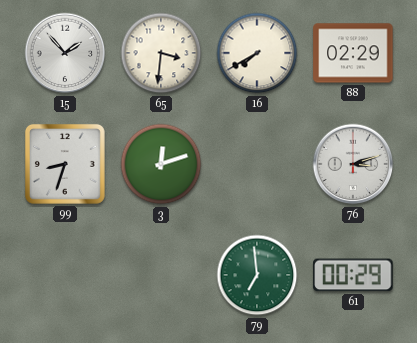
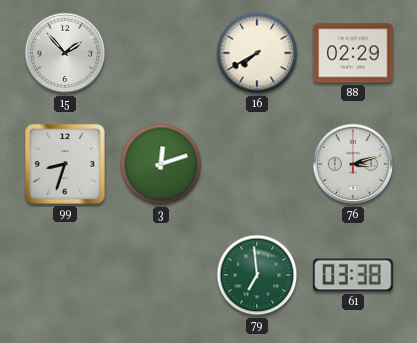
65: 3:31 -> none (161, 53)
61: 00:29 -> 03:38 (353, 275)
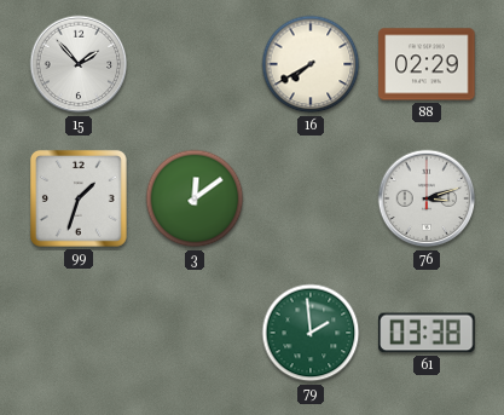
99: 8:33 -> 1:33 (79, 198)
3: 12:12 -> 12:09 (195, 198)
79: 6:59 -> 1:59 (311, 333)
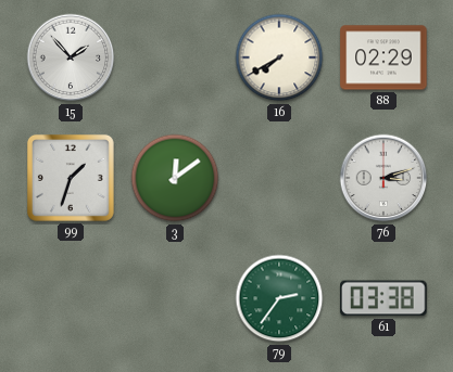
79: 1:59 -> 2:36 (279, 298)
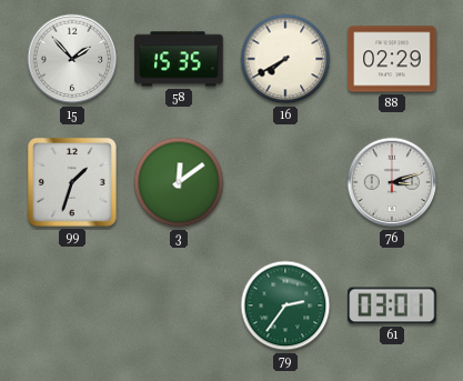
58: none -> 15:35 (179, 59)
61: 03:38 -> 03:01 (392, 305)
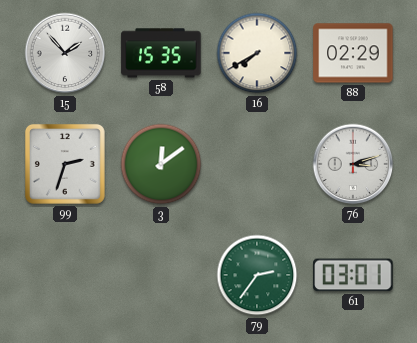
99: 1:33 -> 2:33 (65, 164)
